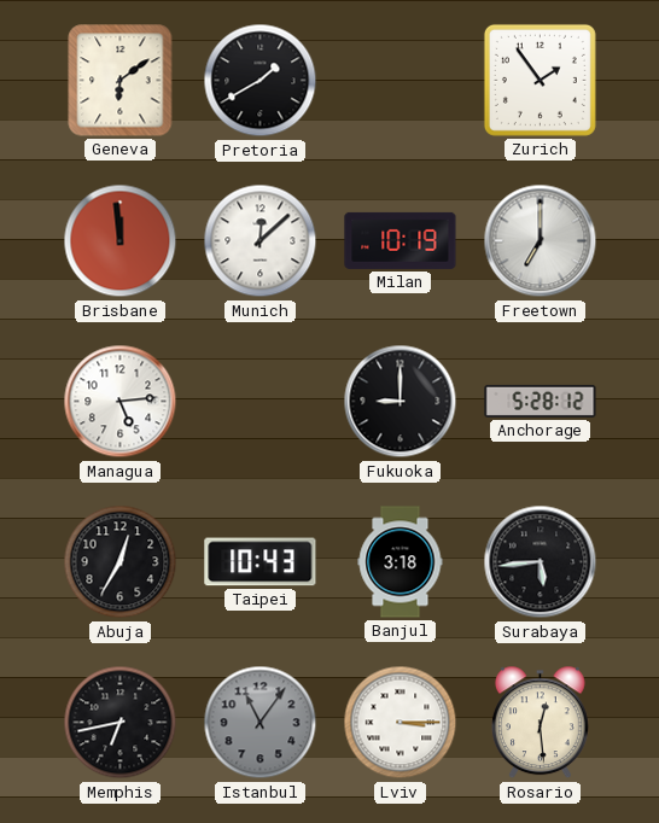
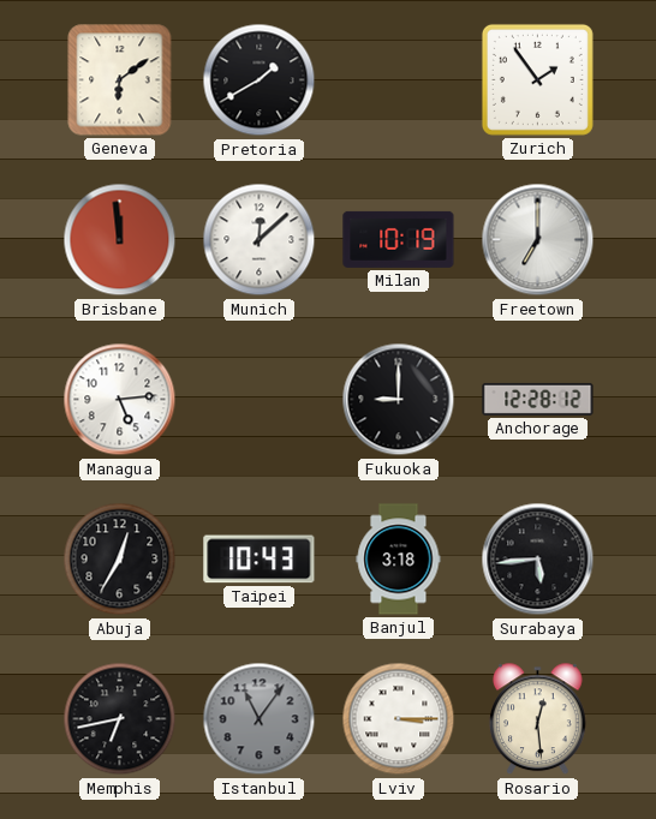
Anchorage: 5:28 -> 12:28 (538, 399)
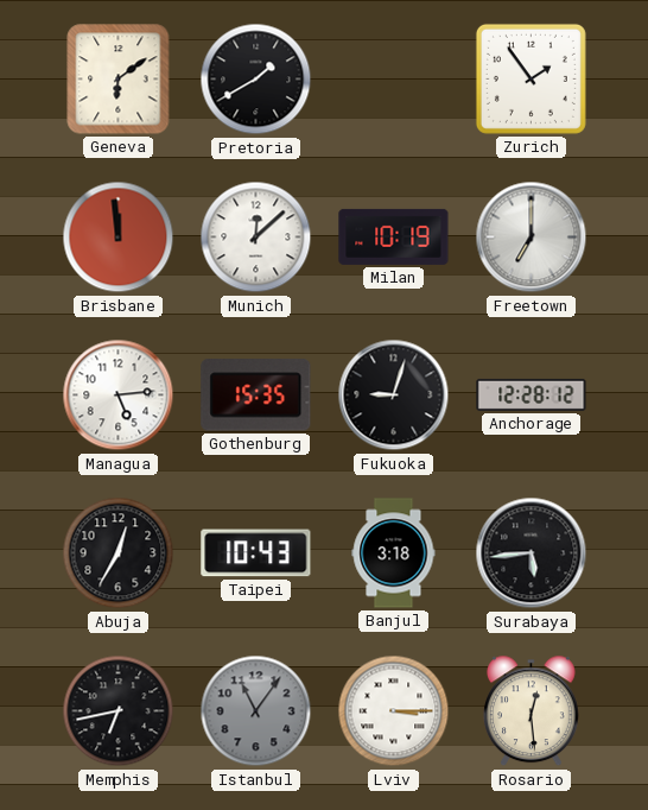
Gothenburg: none -> 15:35 (256, 395)
Fukuoka: 9:00 -> 9:03 (394, 395)
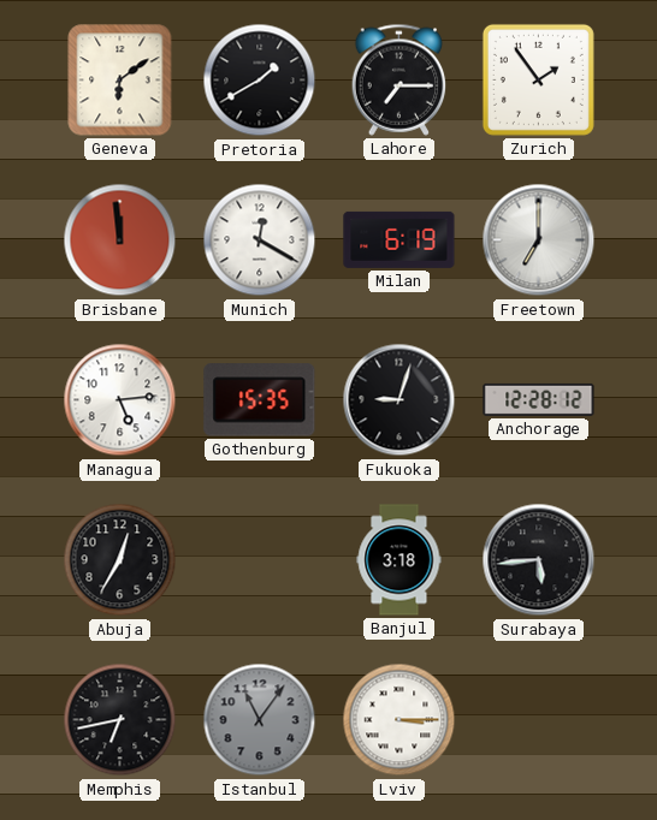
Lahore: none -> 7:15 (399, 79)
Munich: 12:08 -> 12:20 (260, 240)
Milan: 10:19 -> 6:19 (399, 239)
Taipei: 10:43 -> none (256, 553)
Rosario: 12:29 -> none (531, 711)
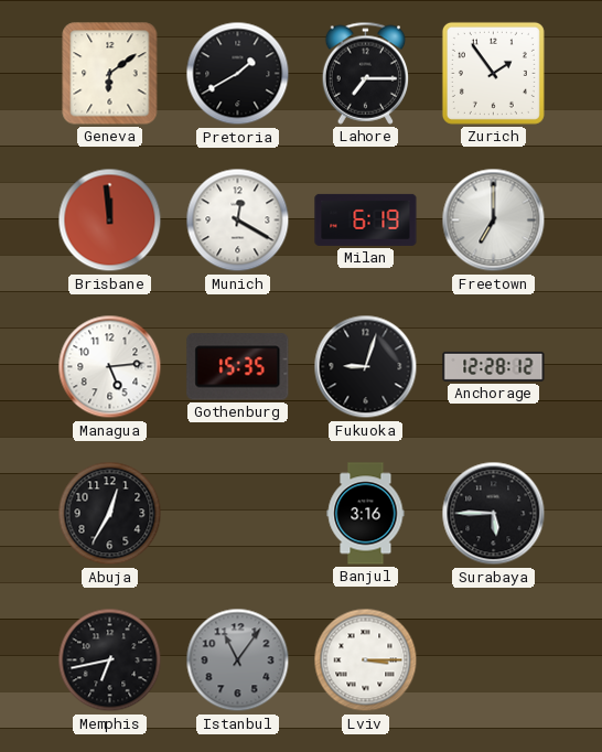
Banjul: 3:18 -> 3:16 (366, 514)
Surabaya: 5:44 -> 5:45 (494, 514)
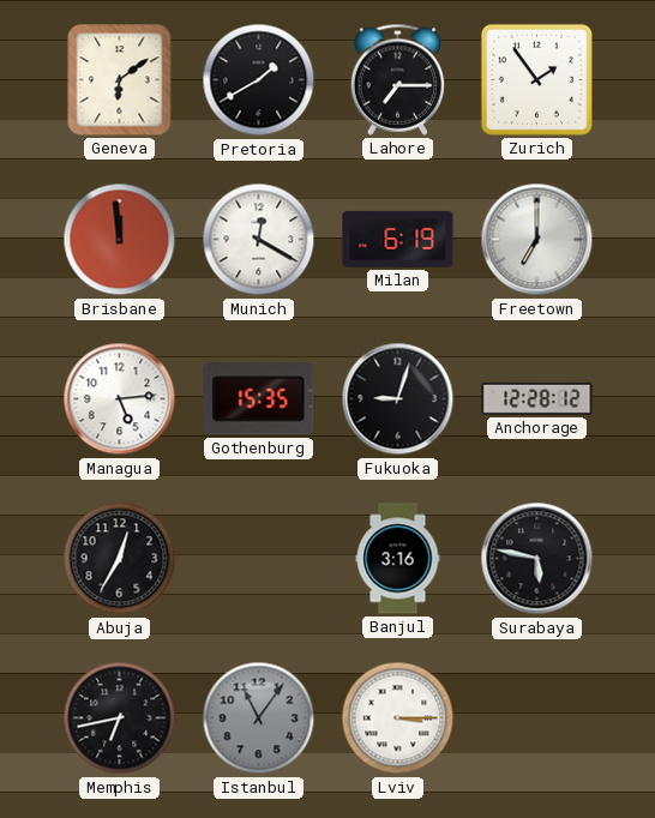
Surabaya: 5:45 -> 5:47 (537, 559)
